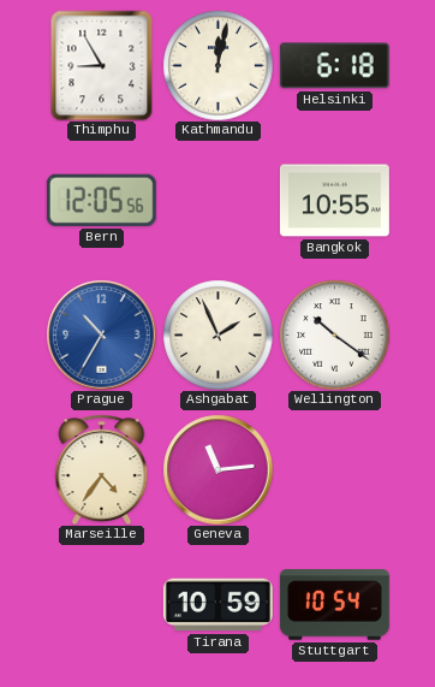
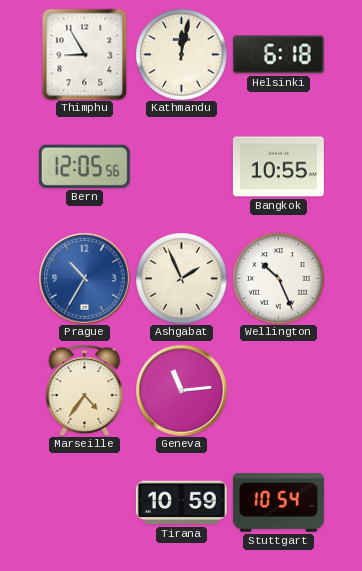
Wellington: 10:21 -> 10:26 (278, 278)
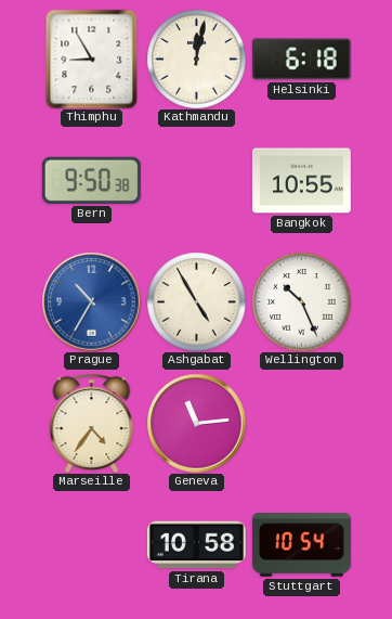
Bern: 12:05 -> 9:50 (91, 180)
Ashgabat: 1:56 -> 4:55 (196, 301)
Tirana: 10:59 -> 10:58 (196, 545)
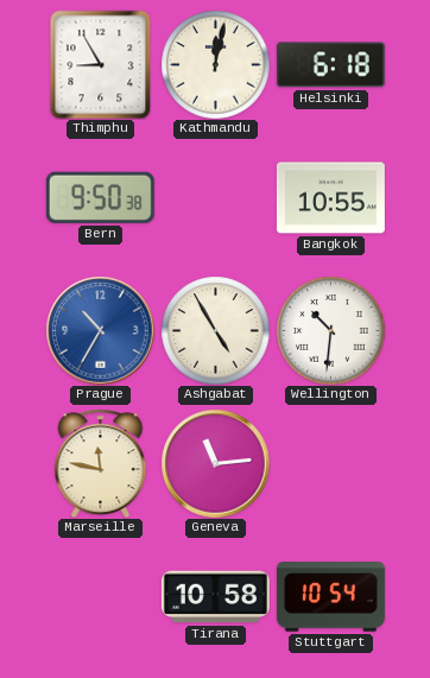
Wellington: 10:26 -> 10:31 (330, 330)
Marseille: 4:36 -> 11:47 (101, 463)
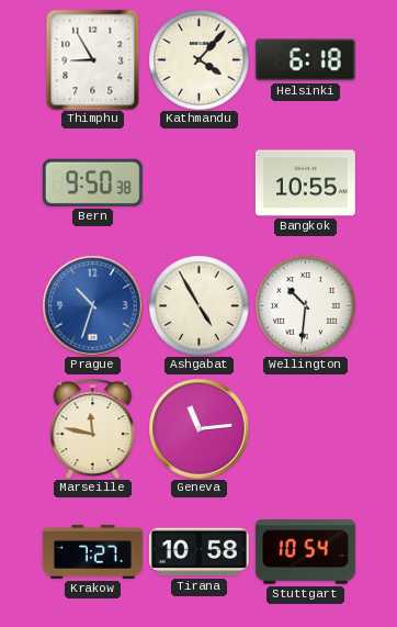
Kathmandu: 12:02 -> 4:07 (198, 59)
Prague: 10:35 -> 10:33 (92, 305)
Krakow: none -> 7:27 (92, 551)
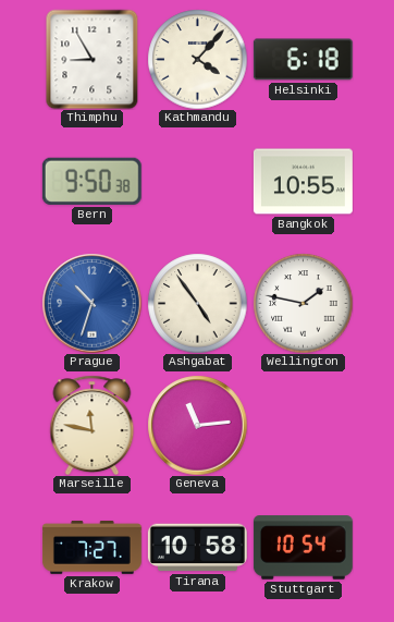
Ashgabat: 4:55 -> 4:54 (197, 303)
Wellington: 10:31 -> 1:47 (303, 303)
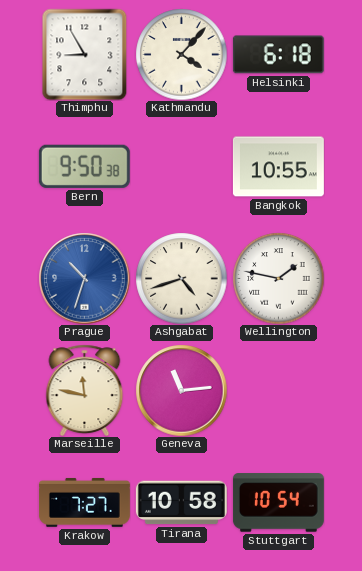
Ashgabat: 4:54 -> 4:42 (181, 278)
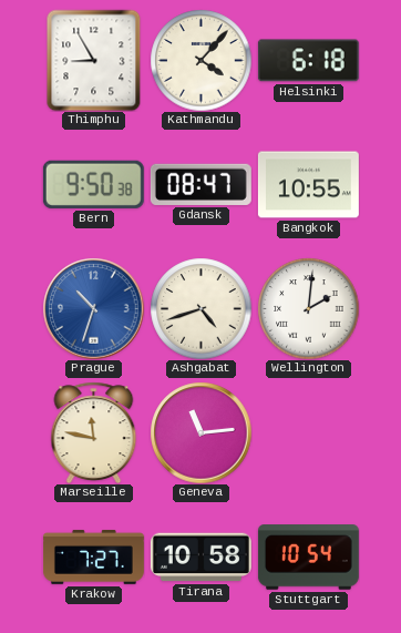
Gdansk: none -> 08:47 (200, 184)
Wellington: 1:47 -> 2:01 (308, 308)
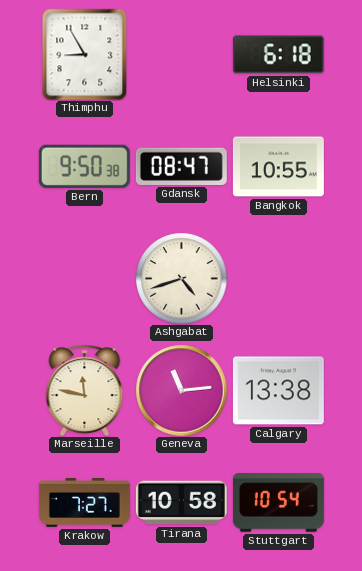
Kathmandu: 4:07 -> none (200, 60)
Prague: 10:33 -> none (93, 308)
Wellington: 2:01 -> none (308, 308)
Calgary: none -> 13:38 (278, 391)
